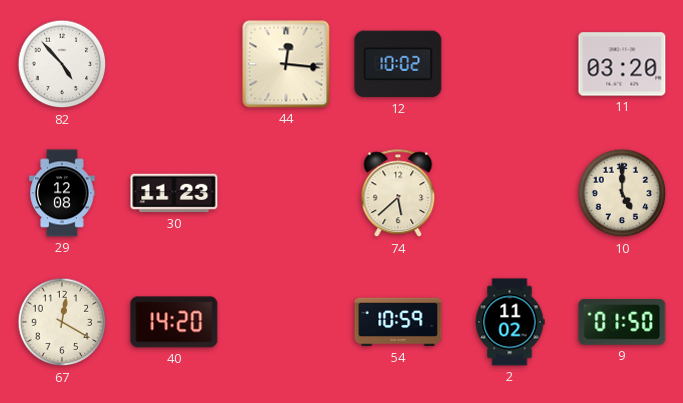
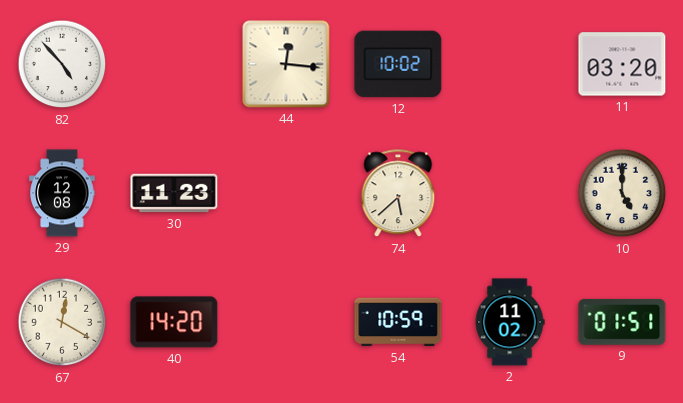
9: 01:50 -> 01:51 (622, 322)
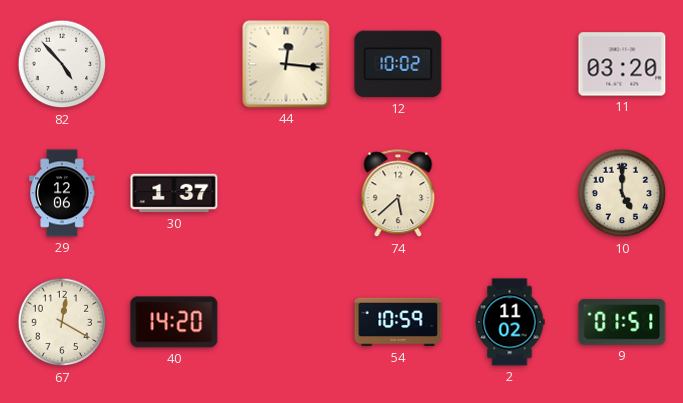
29: 12:08 -> 12:06 (62, 193)
30: 11:23 -> 1:37 (174, 193)
